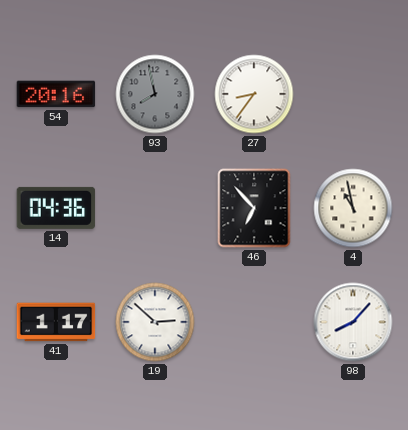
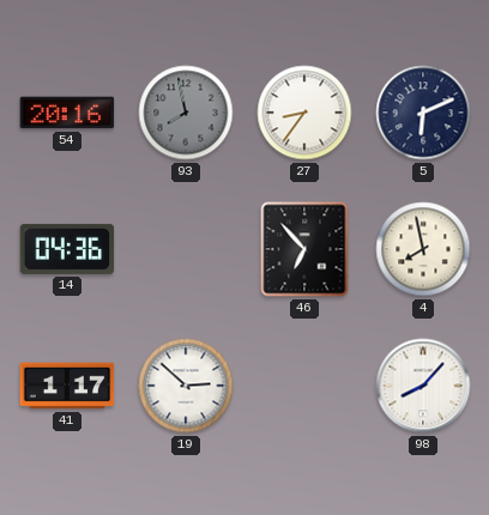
5: none -> 6:11 (423, 113)
4: 10:58 -> 7:58 (423, 249)
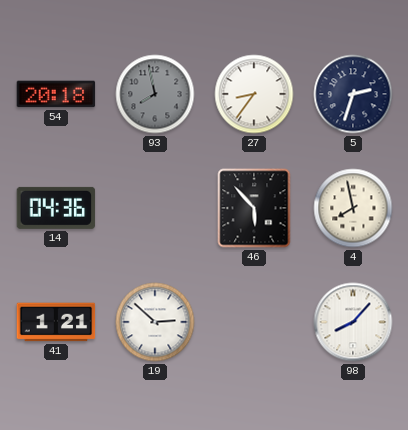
54: 20:16 -> 20:18 (56, 94)
5: 6:11 -> 2:33 (353, 94)
46: 6:53 -> 5:53 (254, 208)
41: 1:17 -> 1:21 (56, 322)
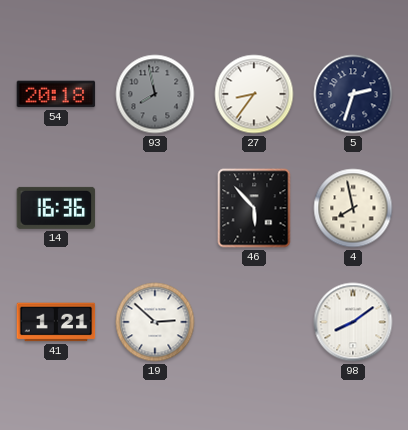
14: 04:36 -> 16:36 (56, 208)
98: 8:07 -> 8:09 (353, 322)
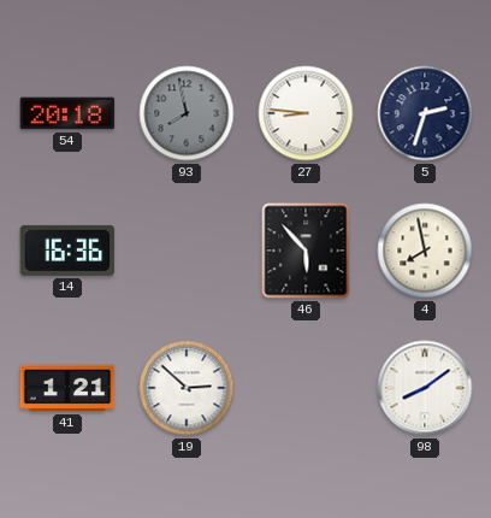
27: 8:36 -> 8:46 (306, 113)
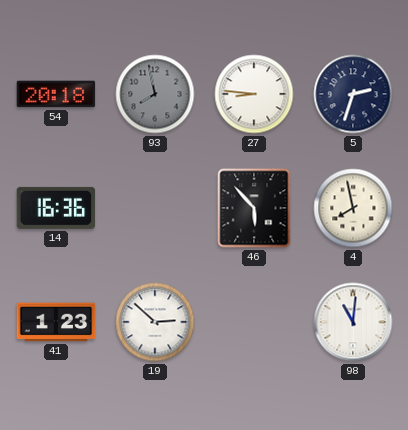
41: 1:21 -> 1:23 (56, 322)
98: 8:09 -> 11:01 (353, 322)
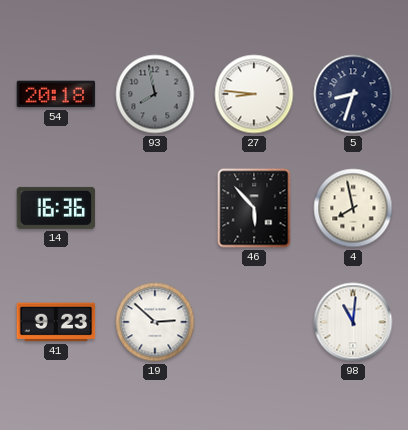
5: 2:33 -> 8:33 (353, 94)
41: 1:23 -> 9:23 (56, 322)
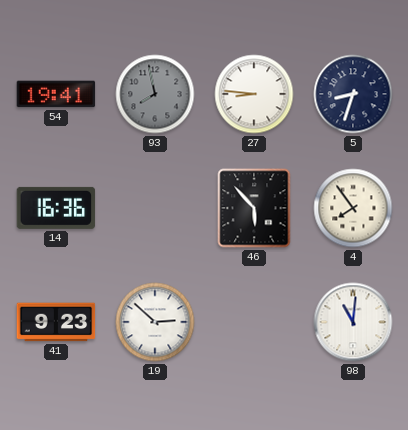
54: 20:18 -> 19:41 (56, 94)
4: 7:58 -> 7:54 (353, 208)
